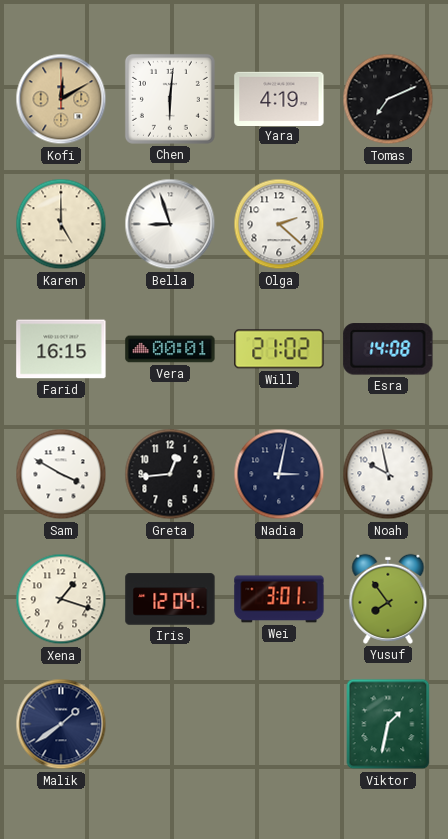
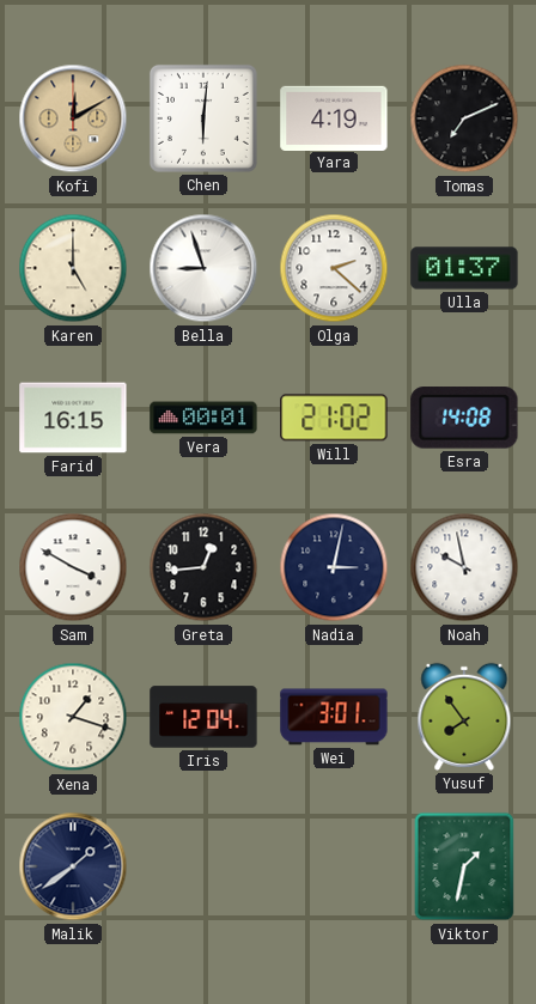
Ulla: none -> 01:37 (464, 268)
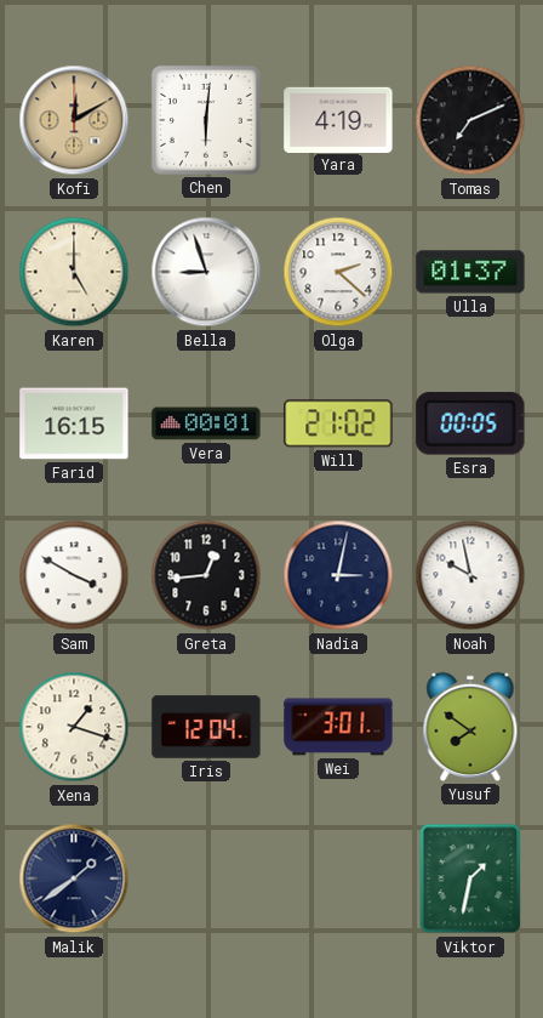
Esra: 14:08 -> 00:05 (470, 423)
Yusuf: 7:54 -> 7:51 (470, 727)
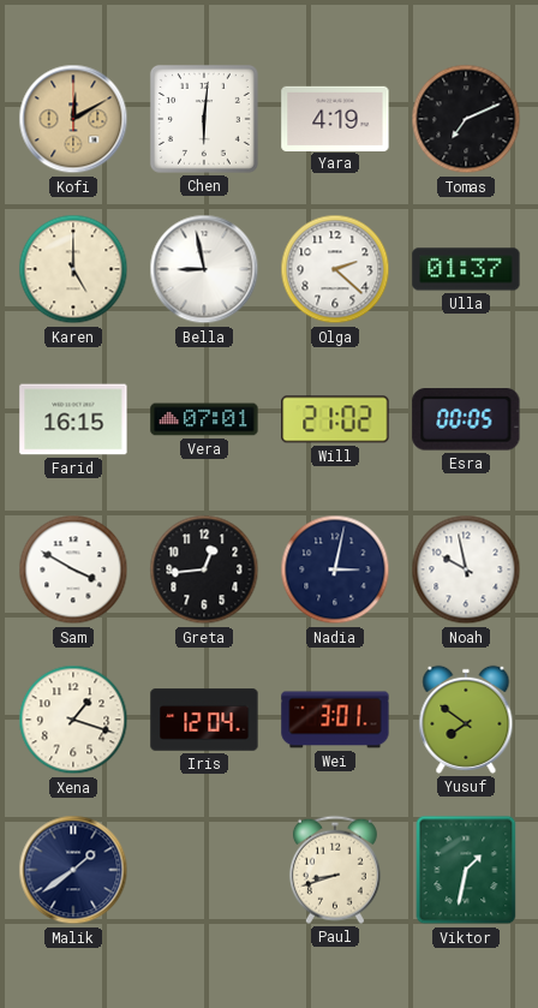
Bella: 8:57 -> 8:58 (204, 269)
Vera: 00:01 -> 07:01 (204, 419)
Paul: none -> 8:42 (335, 870)
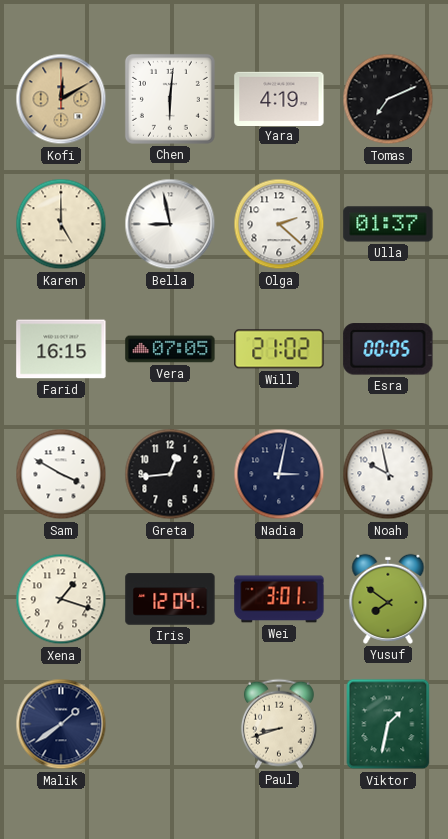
Vera: 07:01 -> 07:05 (170, 349)
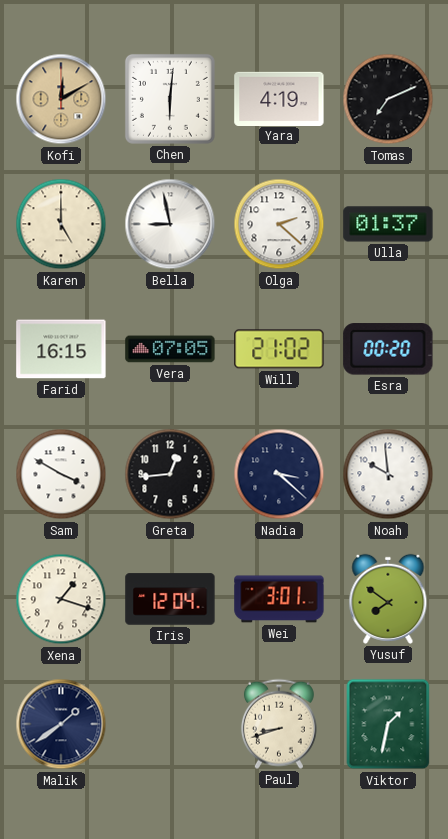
Esra: 00:05 -> 00:20 (388, 349)
Nadia: 3:02 -> 3:22 (279, 474)
Noah: 9:58 -> 9:59 (388, 474)
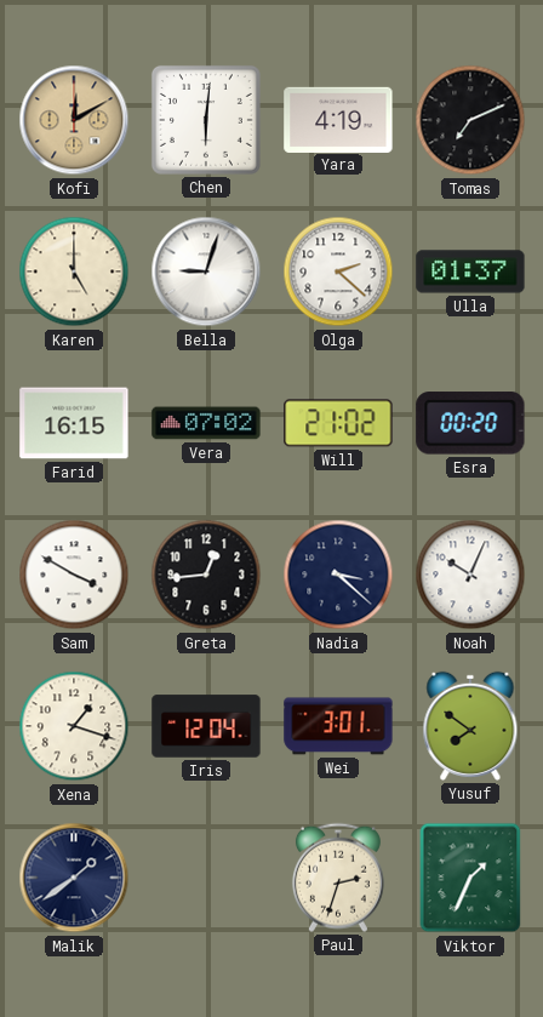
Bella: 8:58 -> 9:03 (206, 272)
Vera: 07:05 -> 07:02 (206, 423)
Noah: 9:59 -> 10:04 (470, 575)
Paul: 8:42 -> 2:33 (338, 878)
Viktor: 1:32 -> 1:34 (470, 878)
